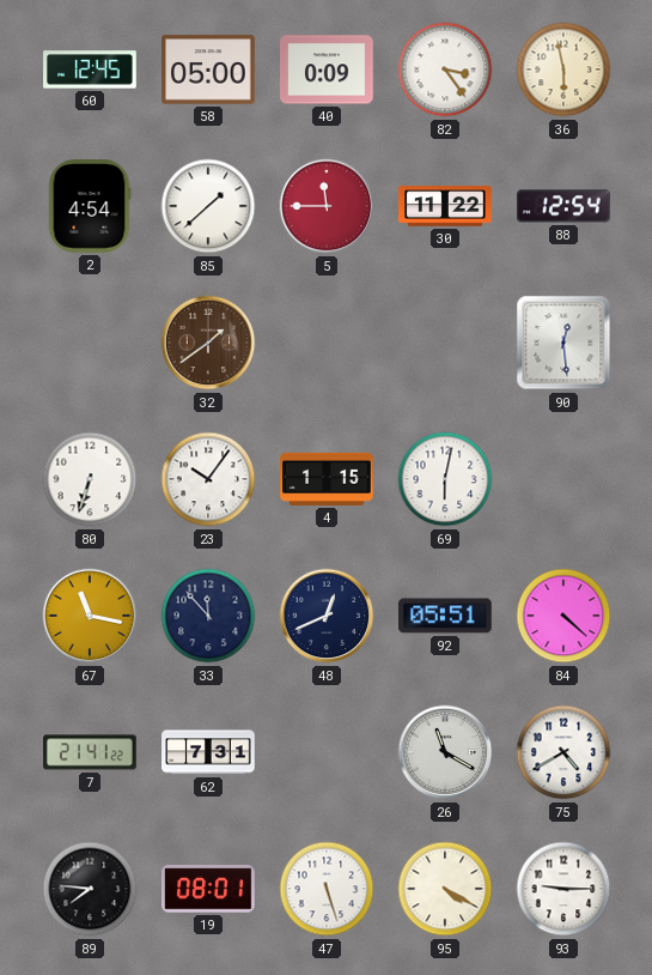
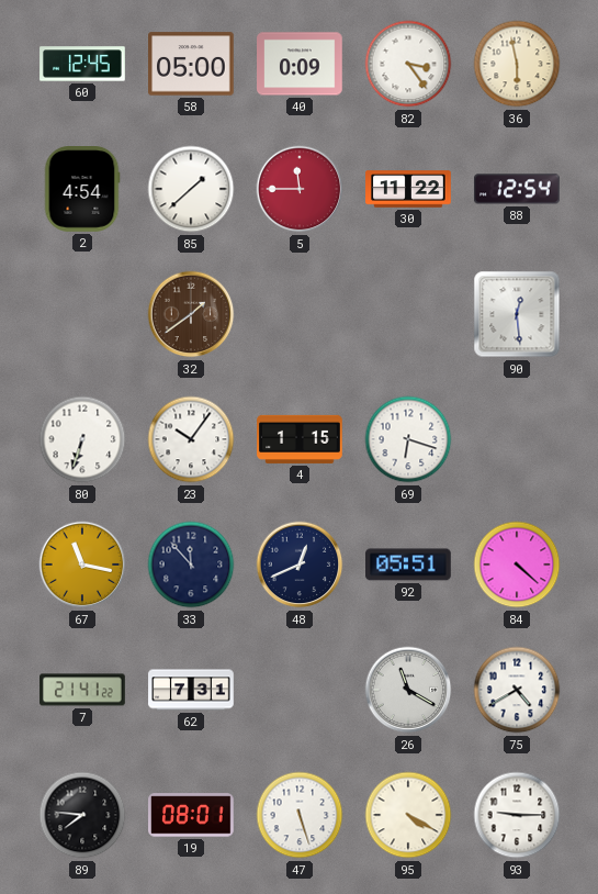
69: 6:02 -> 6:18 (408, 439)
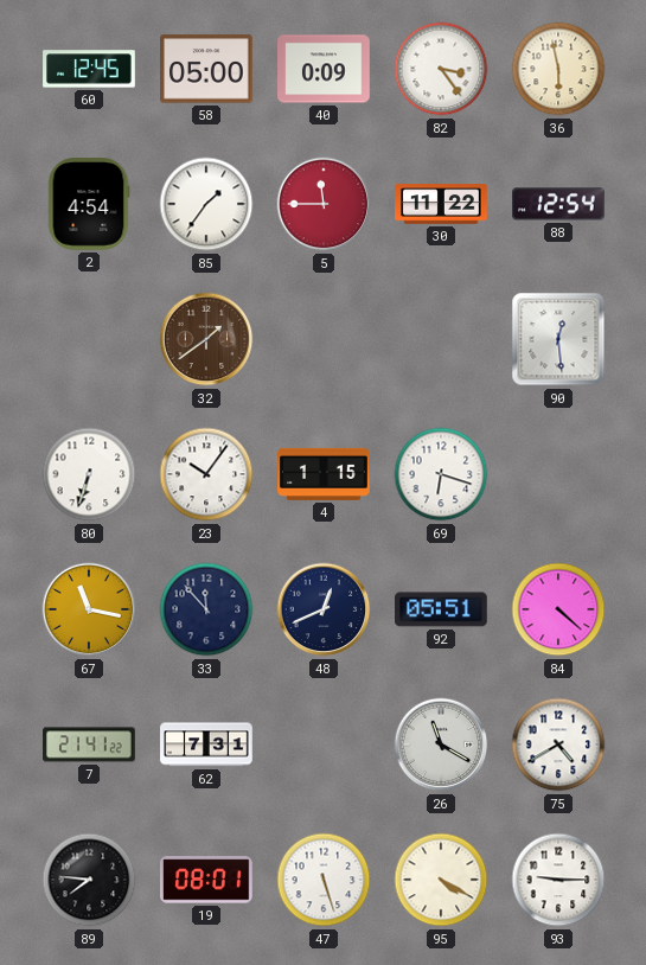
85: 1:38 -> 1:36 (206, 204)
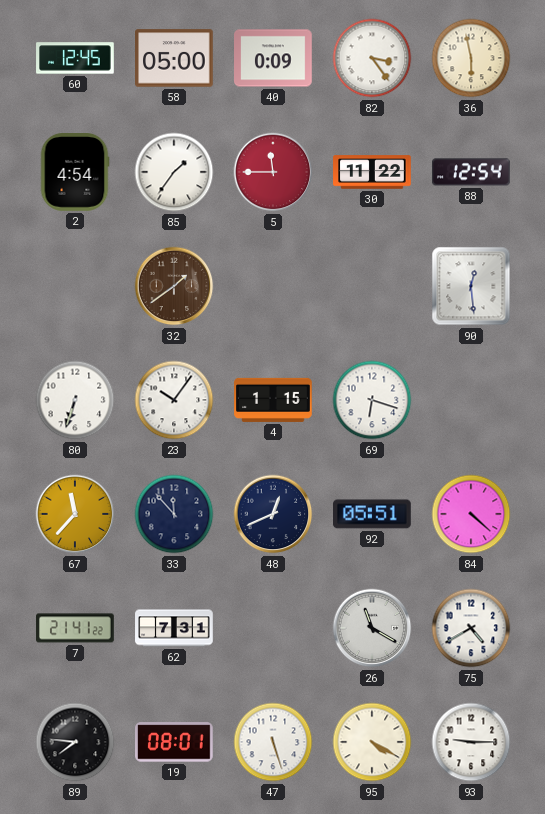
67: 11:17 -> 11:37 (75, 514)
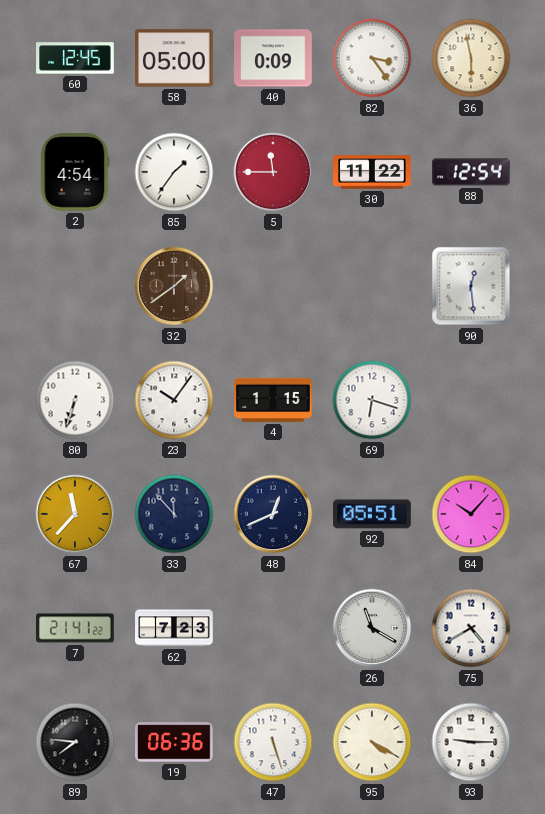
84: 4:22 -> 10:07 (471, 514)
62: 7:31 -> 7:23 (174, 628)
19: 08:01 -> 06:36 (175, 742)
